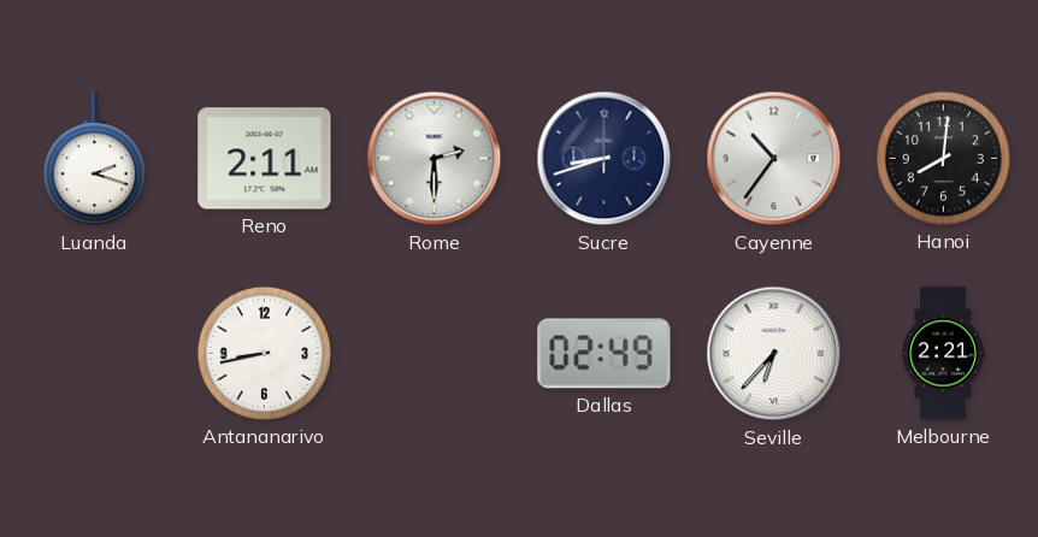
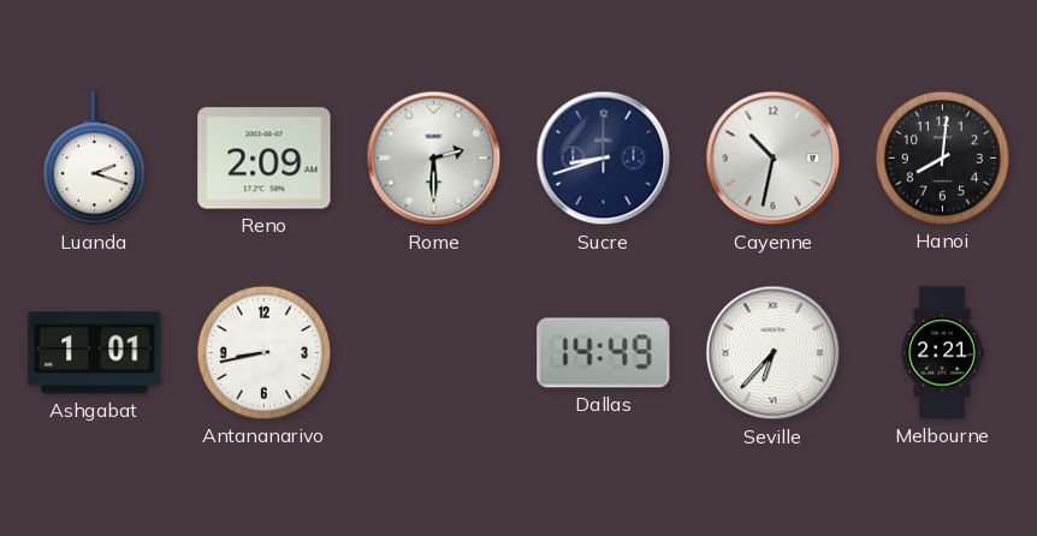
Reno: 2:11 -> 2:09 (265, 159)
Cayenne: 10:36 -> 10:32 (774, 159)
Ashgabat: none -> 1:01 (95, 353)
Dallas: 02:49 -> 14:49 (604, 353)
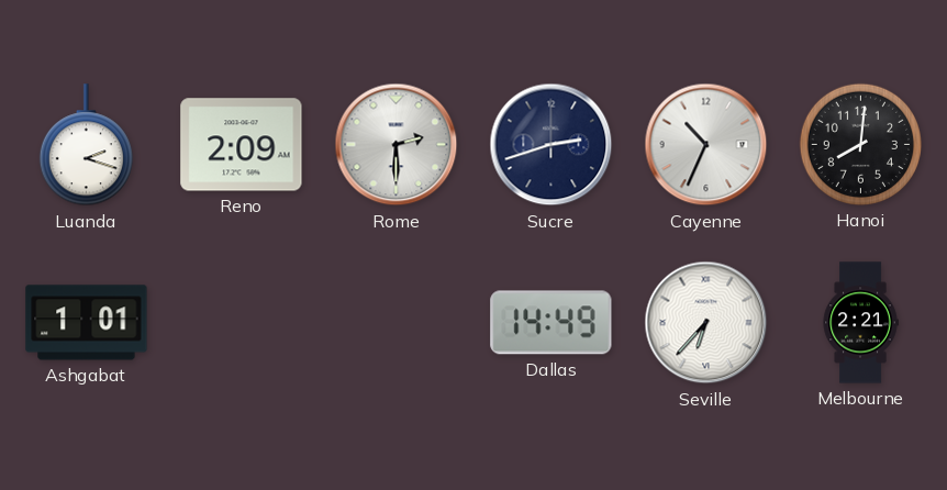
Sucre: 8:42 -> 2:42 (552, 145)
Cayenne: 10:32 -> 10:34 (706, 145)
Antananarivo: 8:43 -> none (263, 352)
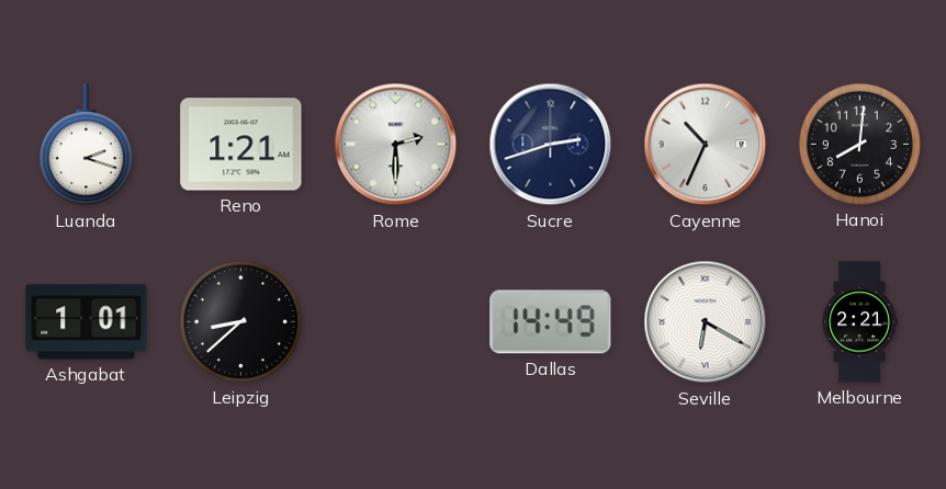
Reno: 2:09 -> 1:21 (241, 145)
Leipzig: none -> 8:38 (240, 321)
Seville: 6:37 -> 6:20 (706, 322)
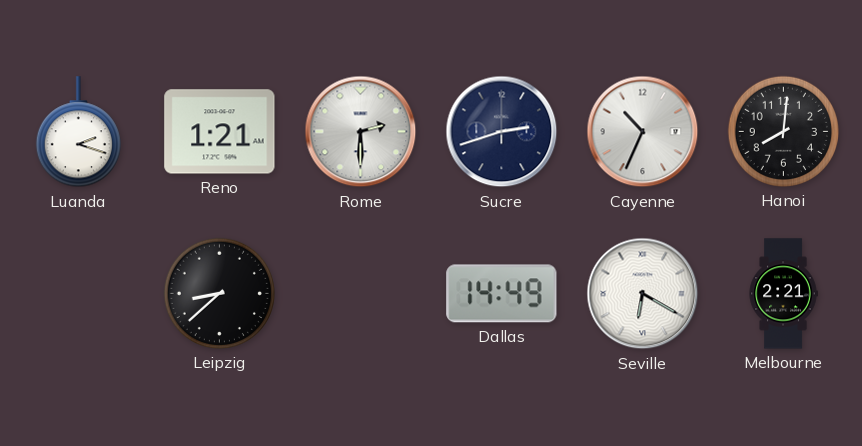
Ashgabat: 1:01 -> none (87, 322)
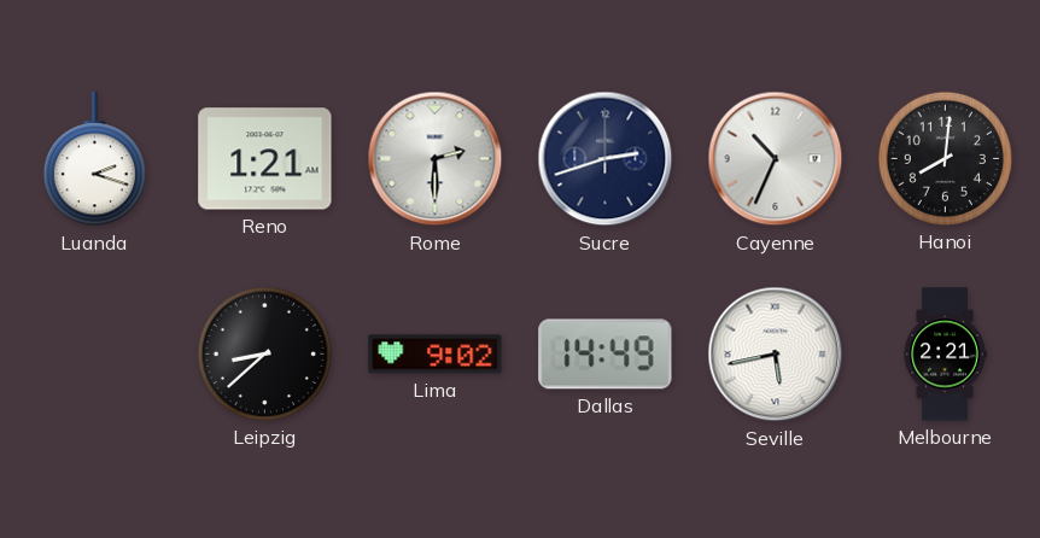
Lima: none -> 9:02 (436, 355)
Seville: 6:20 -> 5:43 (776, 355)
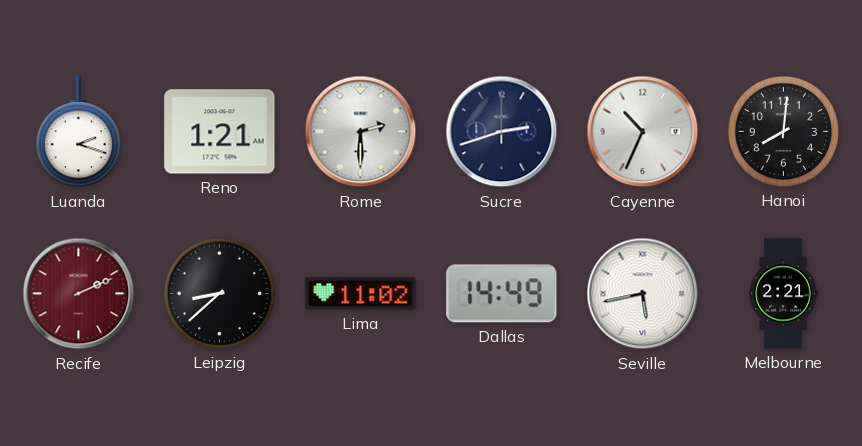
Recife: none -> 2:11 (79, 294)
Lima: 9:02 -> 11:02 (361, 294)
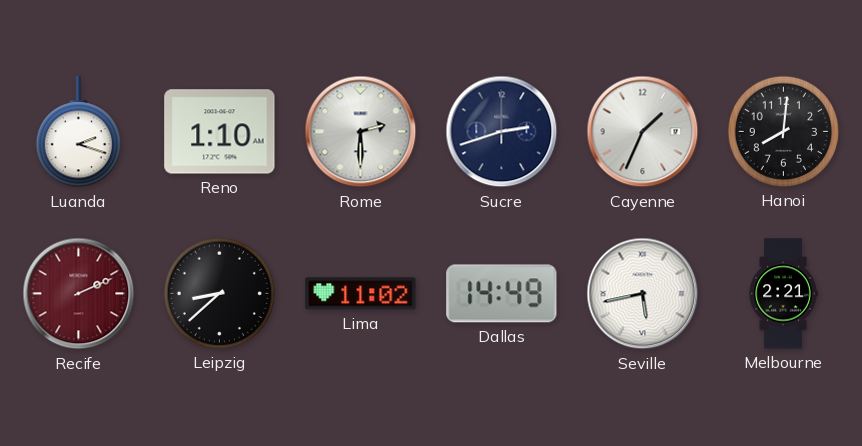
Reno: 1:21 -> 1:10 (220, 132)
Cayenne: 10:34 -> 1:34 (643, 132)
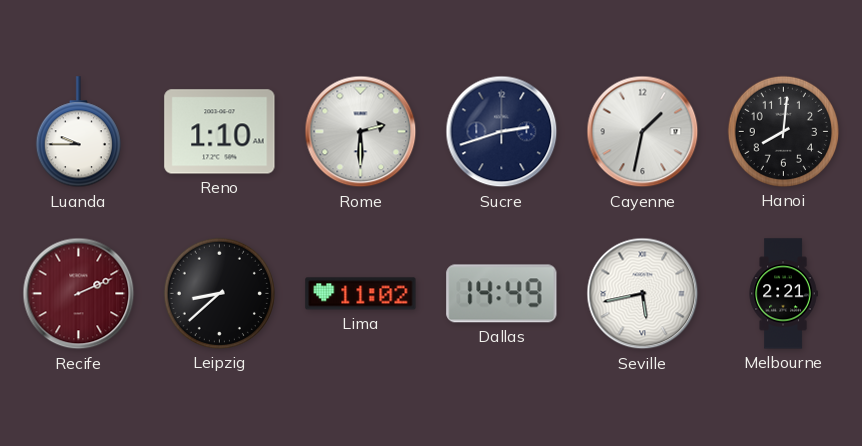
Luanda: 2:18 -> 9:45 (78, 132)
Cayenne: 1:34 -> 1:32 (643, 132)
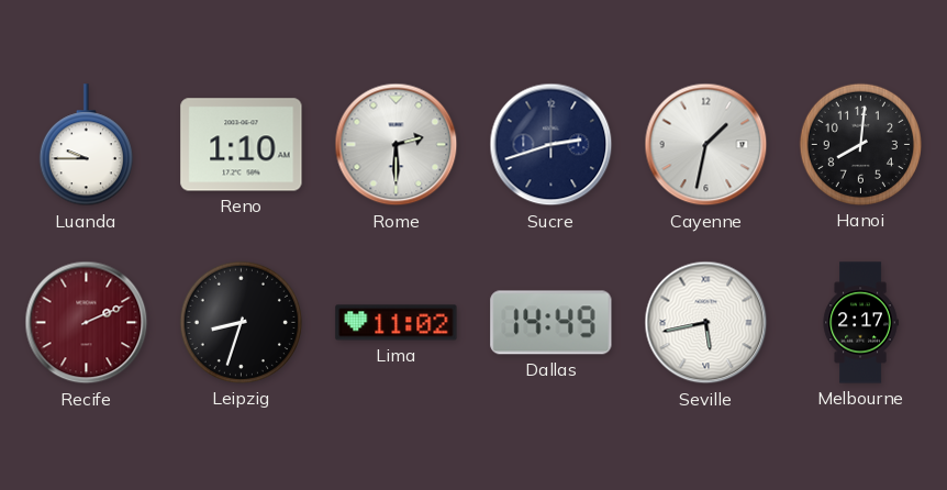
Leipzig: 8:38 -> 8:33 (241, 322)
Melbourne: 2:21 -> 2:17 (860, 323)
